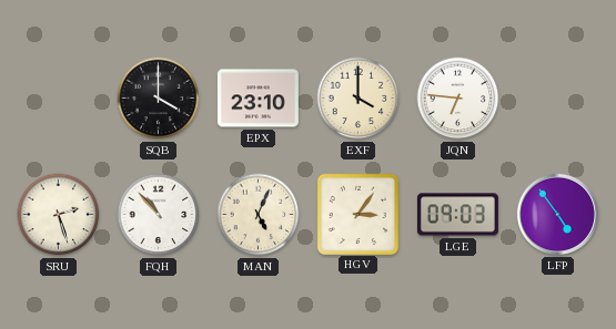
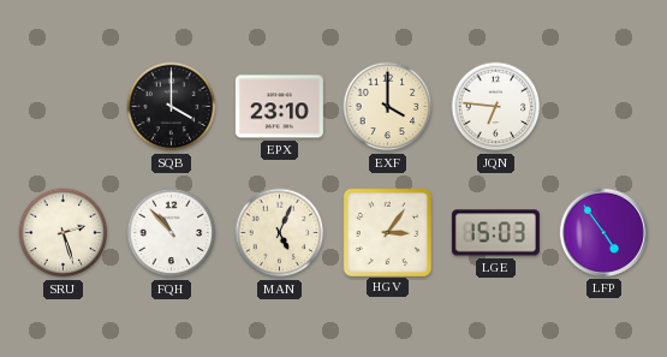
LGE: 09:03 -> 15:03 (495, 233)
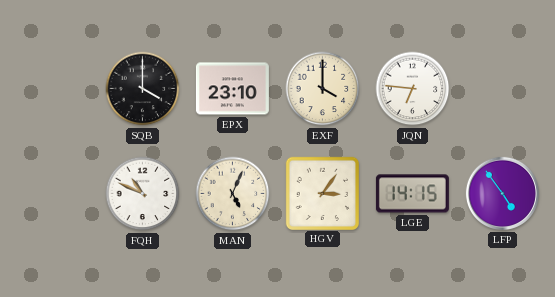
SRU: 2:27 -> none (64, 233)
FQH: 10:53 -> 10:49 (143, 194)
LGE: 15:03 -> 14:15 (412, 194)
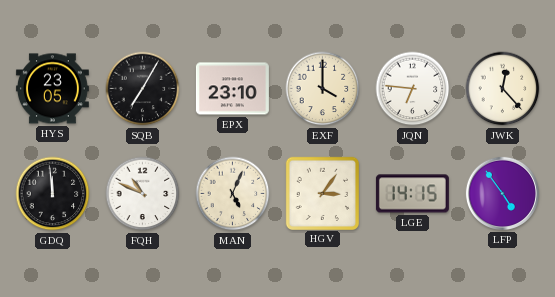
HYS: none -> 23:05 (52, 89)
SQB: 4:00 -> 7:05 (143, 89)
JWK: none -> 12:23 (503, 89)
GDQ: none -> 11:59 (53, 194)
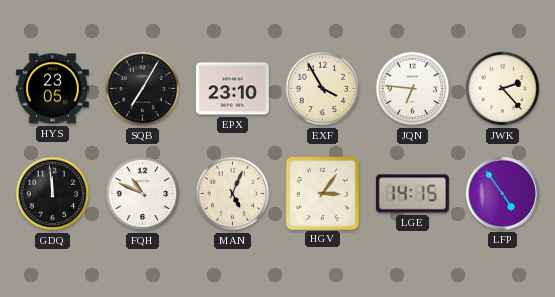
EXF: 4:00 -> 3:55 (323, 89)
JWK: 12:23 -> 2:23 (503, 89)
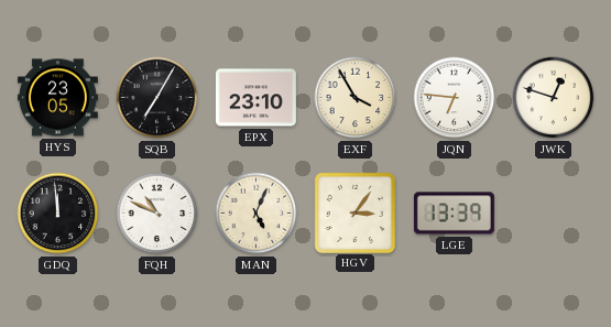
JWK: 2:23 -> 12:48 (554, 98)
LGE: 14:15 -> 13:39 (454, 214)
LFP: 4:54 -> none (502, 193)
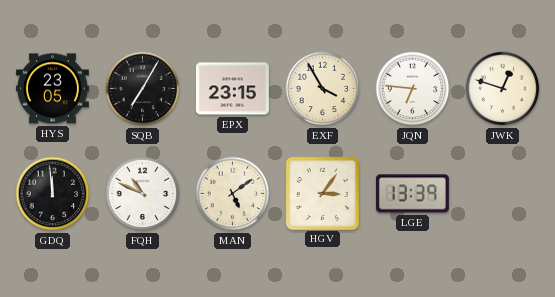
EPX: 23:10 -> 23:15 (232, 89)
MAN: 5:04 -> 5:09 (233, 194)
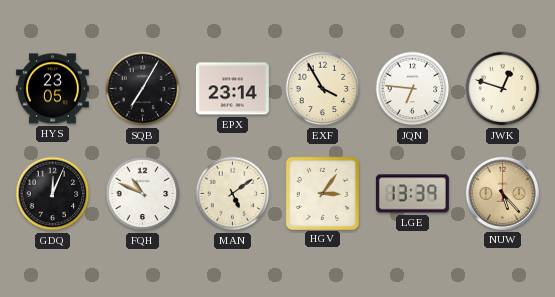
EPX: 23:15 -> 23:14 (232, 89)
GDQ: 11:59 -> 12:04 (53, 194)
NUW: none -> 5:23 (502, 193)
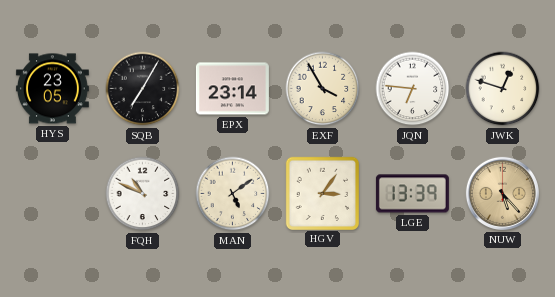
GDQ: 12:04 -> none (53, 194)
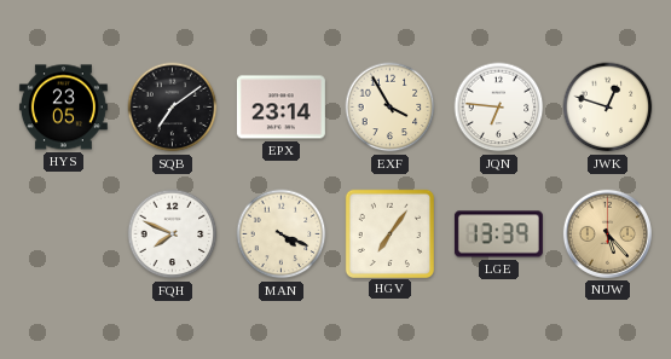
SQB: 7:05 -> 7:09 (173, 108)
FQH: 10:49 -> 7:49 (173, 234)
MAN: 5:09 -> 4:19 (282, 234)
HGV: 3:06 -> 7:06 (389, 233)
